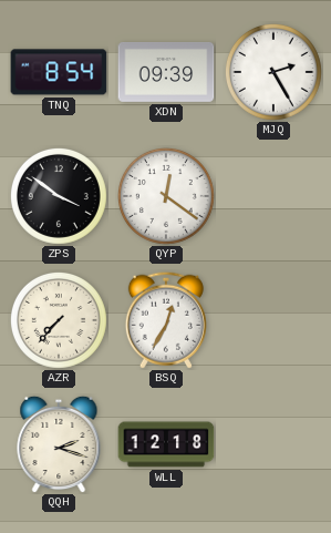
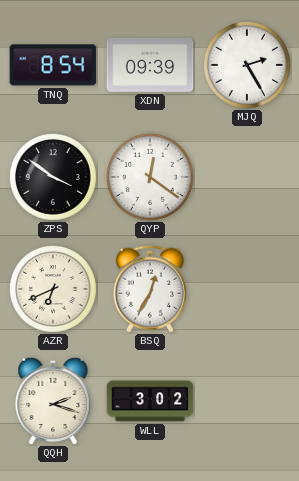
AZR: 7:37 -> 6:41 (53, 289)
WLL: 12:18 -> 3:02 (150, 401)
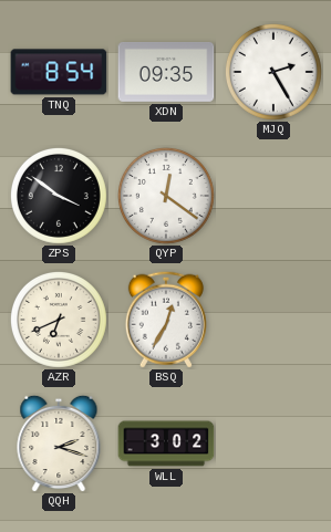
XDN: 09:39 -> 09:35 (166, 72)
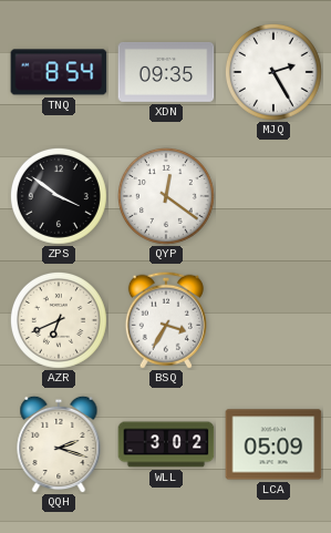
BSQ: 12:35 -> 3:35 (166, 320)
LCA: none -> 05:09 (273, 444)
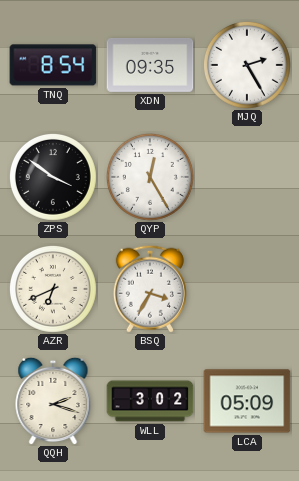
QYP: 12:21 -> 12:25 (150, 177)
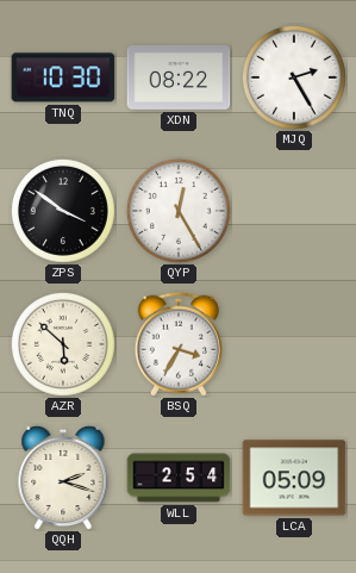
TNQ: 8:54 -> 10:30 (63, 77)
XDN: 09:35 -> 08:22 (179, 77)
AZR: 6:41 -> 5:52 (63, 344)
WLL: 3:02 -> 2:54 (179, 478)
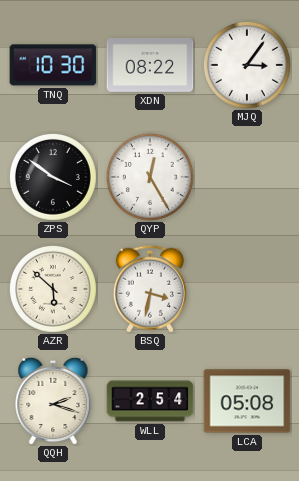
MJQ: 2:25 -> 3:06 (247, 65)
BSQ: 3:35 -> 3:32 (150, 289)
LCA: 05:09 -> 05:08 (247, 401)
